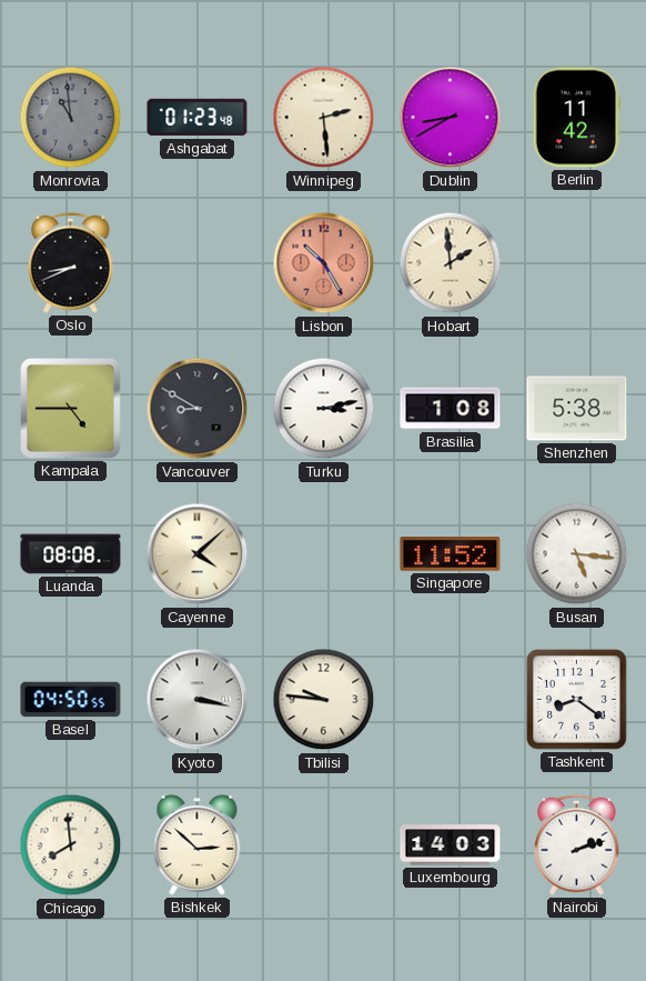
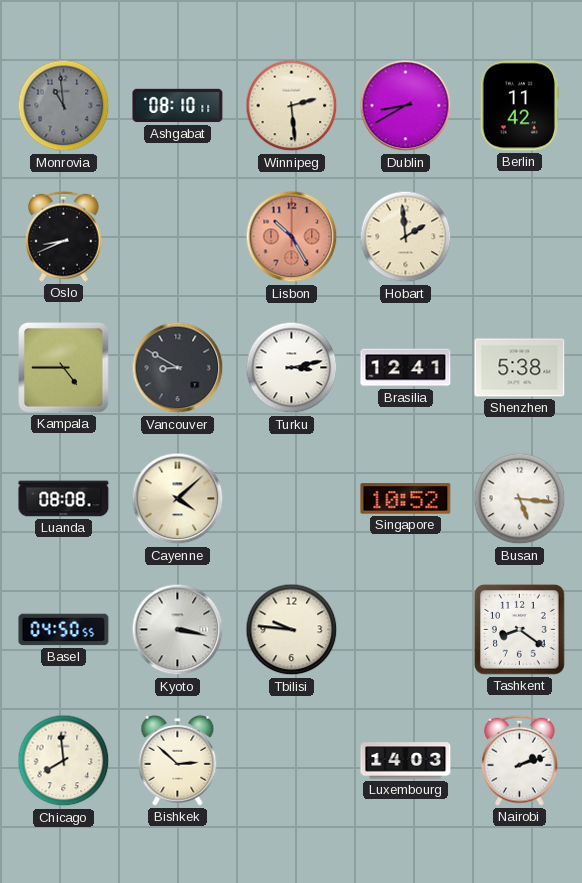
Ashgabat: 01:23 -> 08:10 (178, 106)
Brasilia: 1:08 -> 12:41 (406, 368)
Singapore: 11:52 -> 10:52 (406, 499)
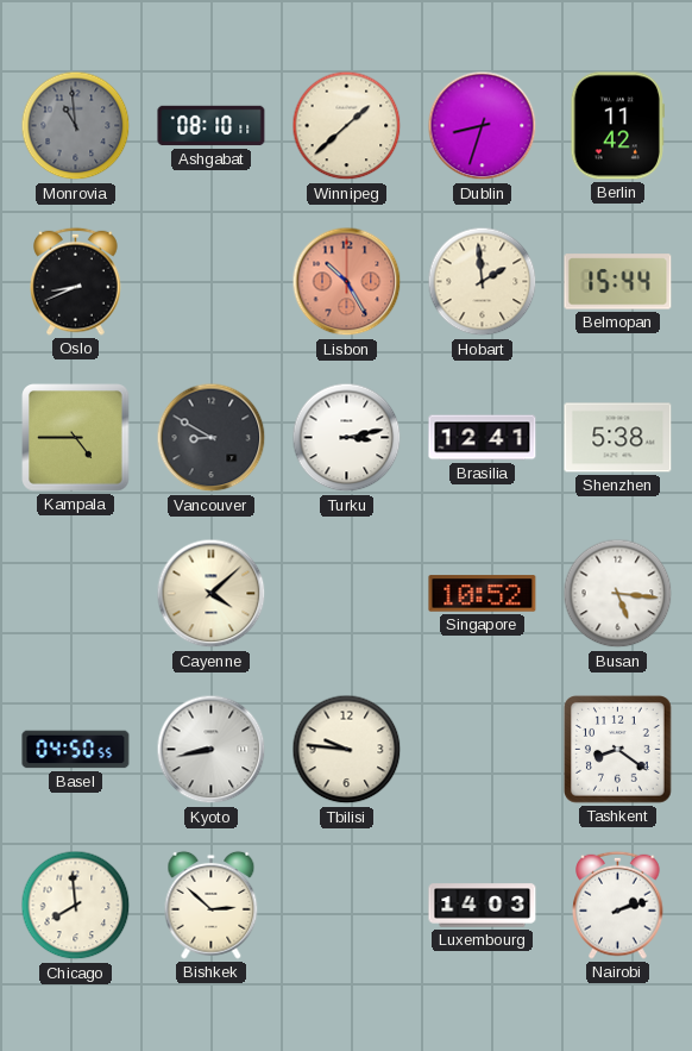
Winnipeg: 2:29 -> 1:38 (347, 126)
Dublin: 8:40 -> 8:33 (483, 126)
Belmopan: none -> 15:44 (618, 282)
Luanda: 08:08 -> none (64, 499)
Kyoto: 3:17 -> 8:43 (212, 750)
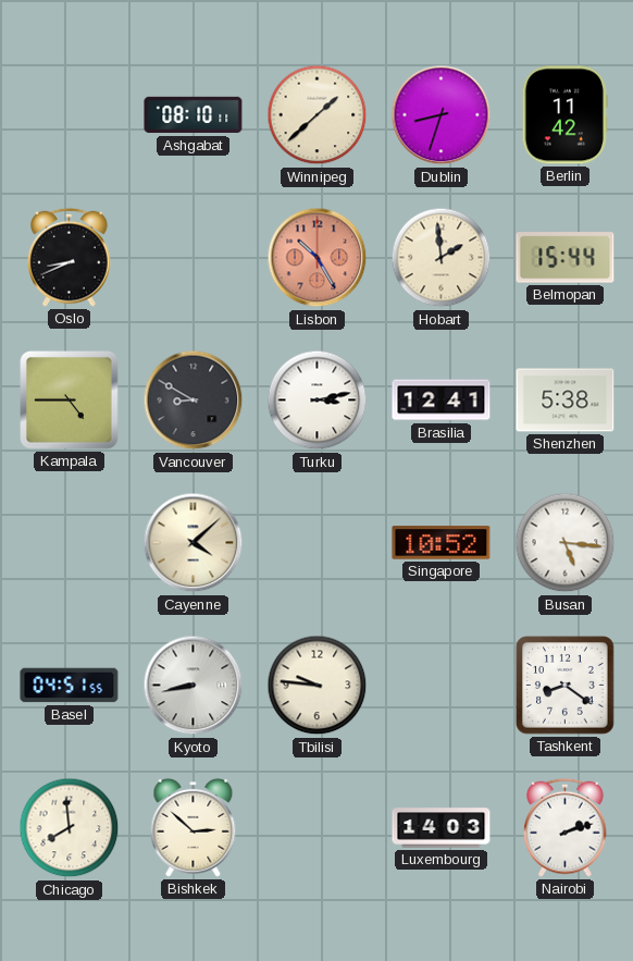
Monrovia: 10:59 -> none (76, 126)
Basel: 04:50 -> 04:51 (70, 686)
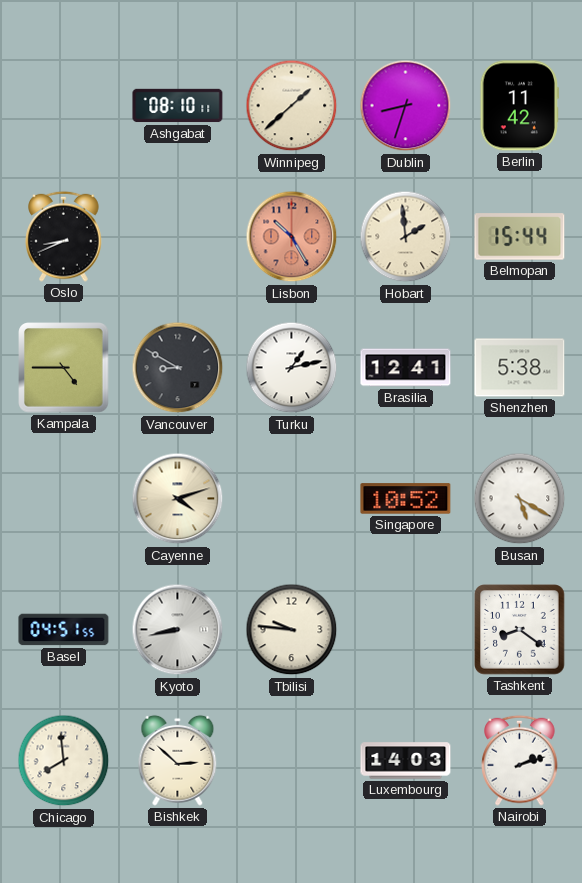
Turku: 3:13 -> 1:13 (292, 368)
Cayenne: 4:08 -> 4:12 (178, 499)
Busan: 5:16 -> 5:20 (520, 499)
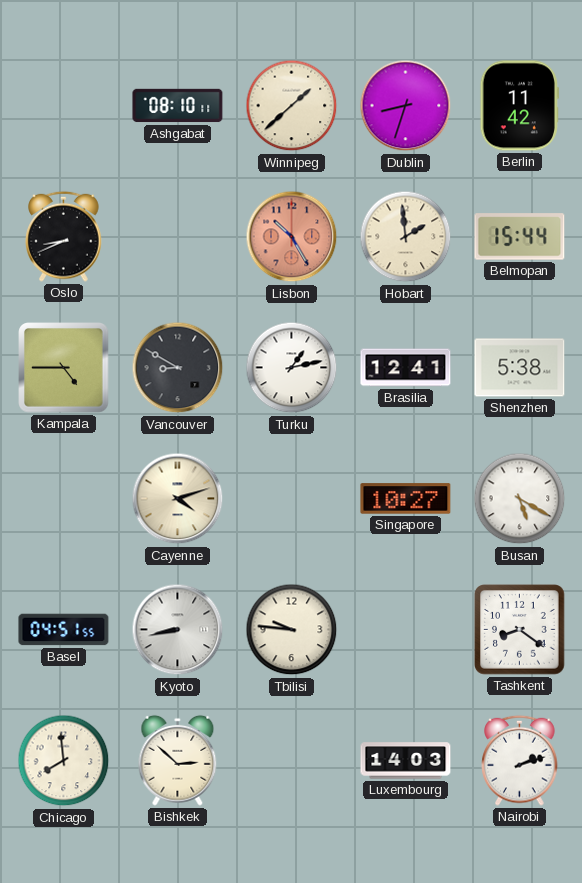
Singapore: 10:52 -> 10:27 (406, 499)
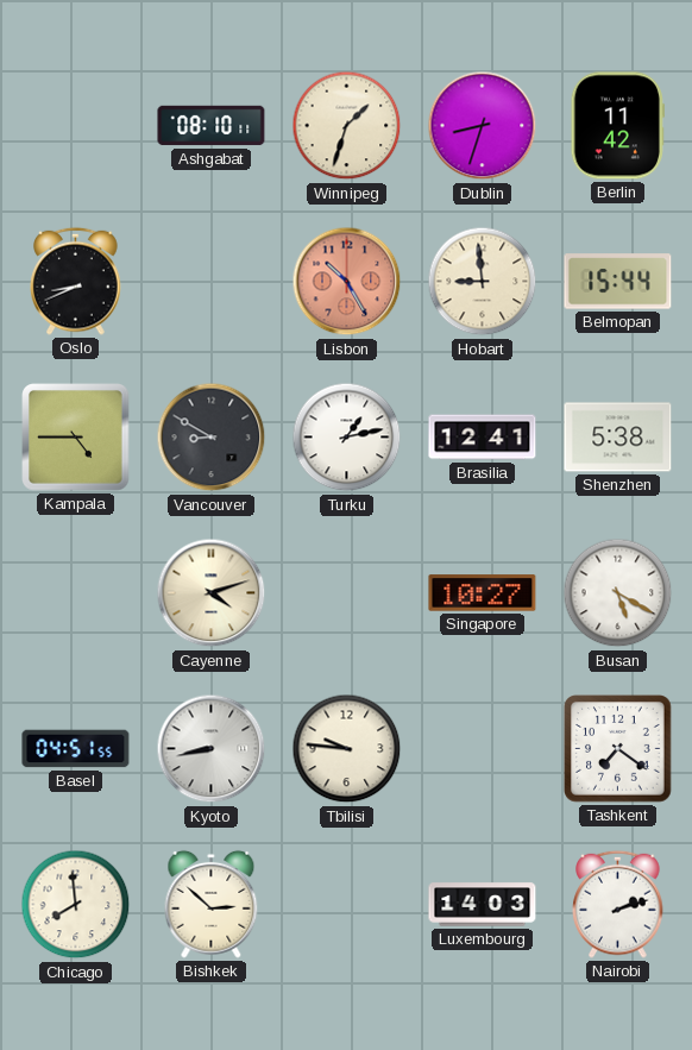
Winnipeg: 1:38 -> 1:33 (347, 126)
Hobart: 1:59 -> 8:59 (483, 282)
Tashkent: 8:21 -> 7:21 (618, 749)
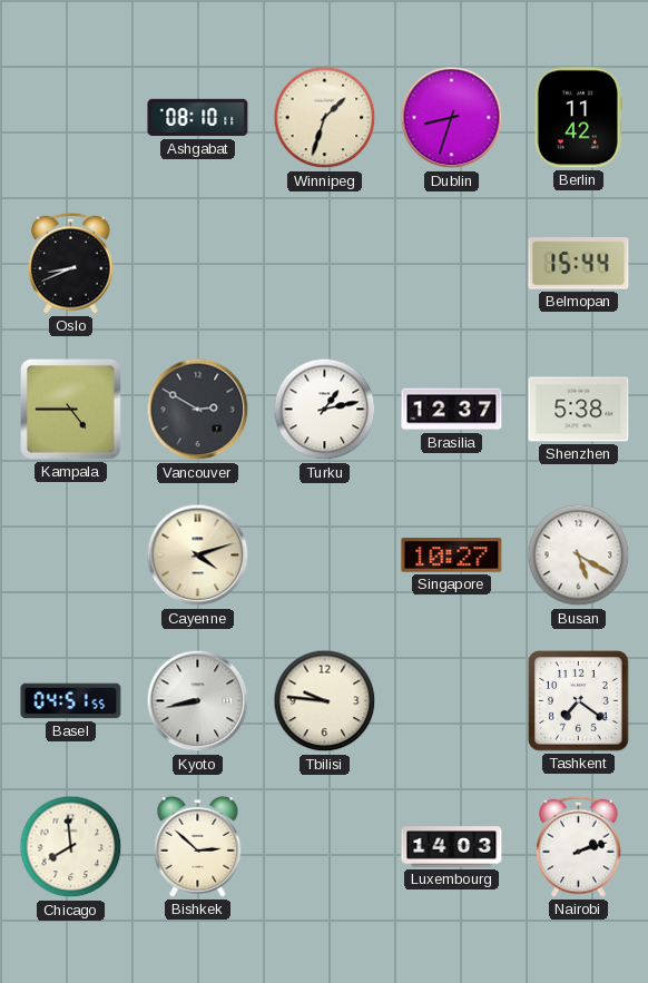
Lisbon: 10:25 -> none (347, 282)
Hobart: 8:59 -> none (483, 282)
Vancouver: 8:50 -> 2:50 (198, 410)
Brasilia: 12:41 -> 12:37 (452, 410)
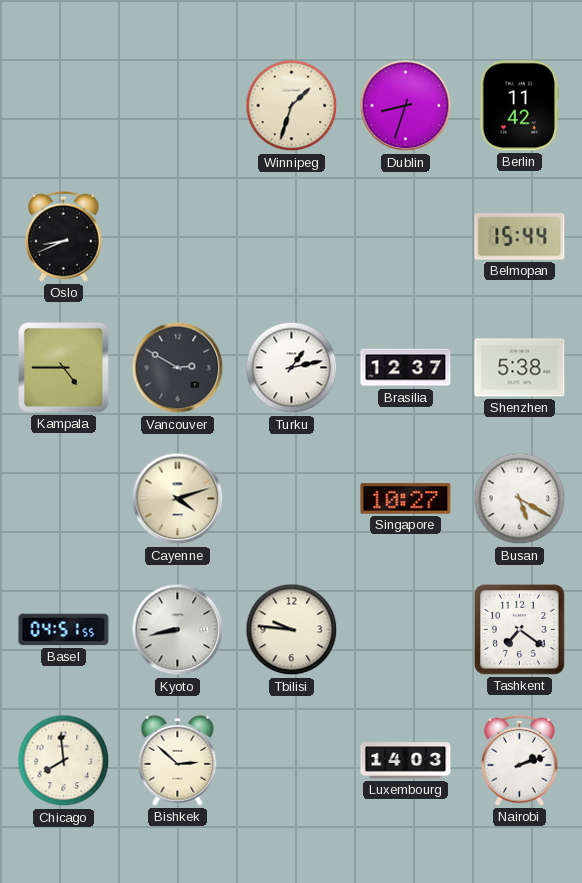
Ashgabat: 08:10 -> none (198, 118)
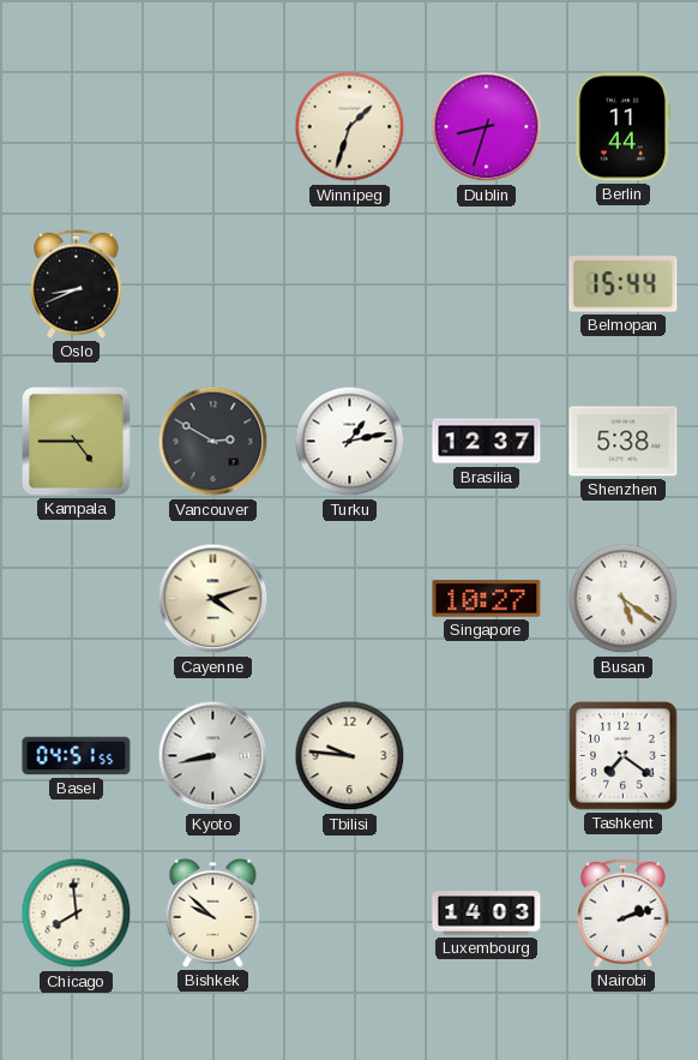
Berlin: 11:42 -> 11:44 (622, 127)
Busan: 5:20 -> 5:21 (624, 599)
Bishkek: 2:52 -> 9:52 (213, 912)
